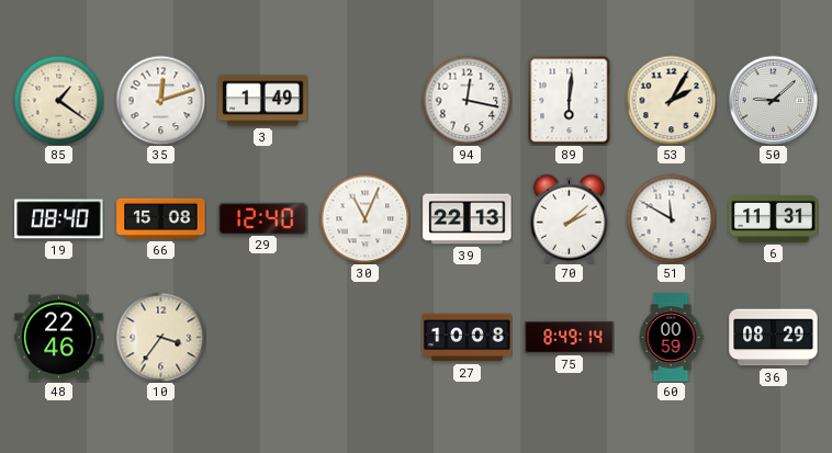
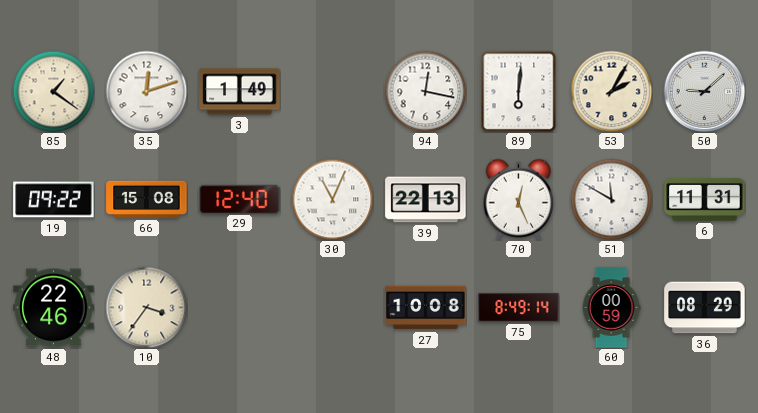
19: 08:40 -> 09:22 (54, 200)
70: 2:08 -> 12:26 (519, 199)
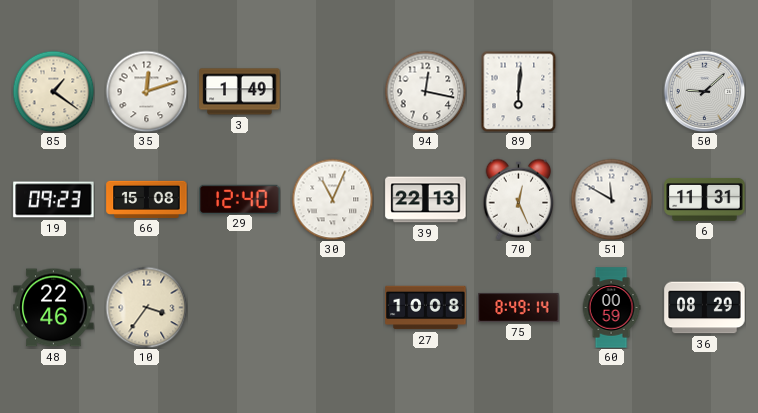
53: 2:05 -> none (611, 91)
19: 09:22 -> 09:23 (54, 200)
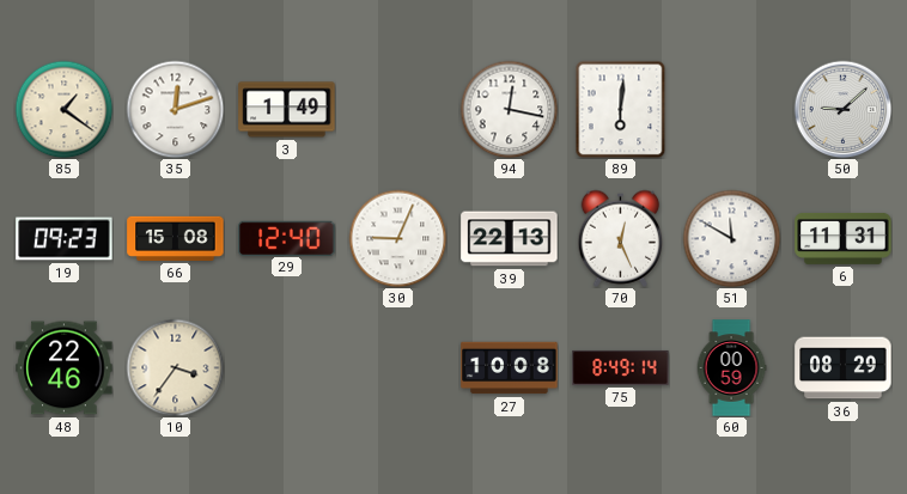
30: 11:04 -> 9:04 (397, 238)
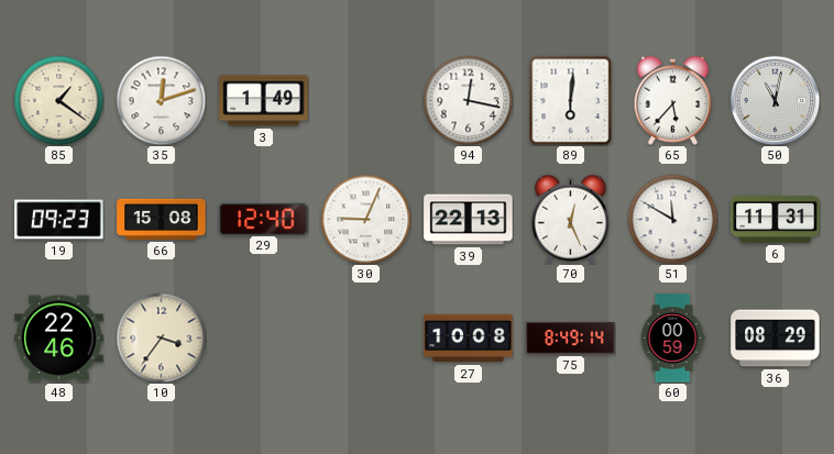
65: none -> 5:37 (673, 100)
50: 9:08 -> 11:02 (775, 100)
